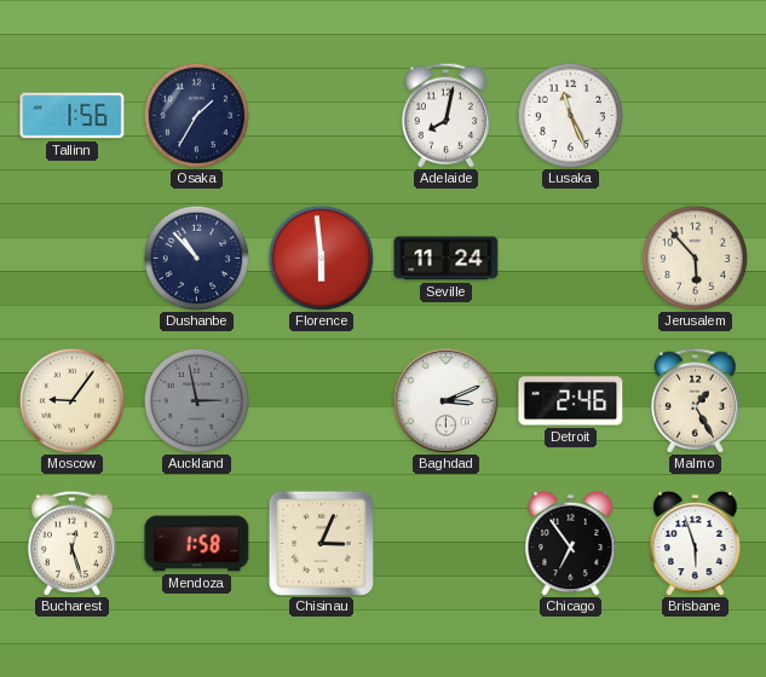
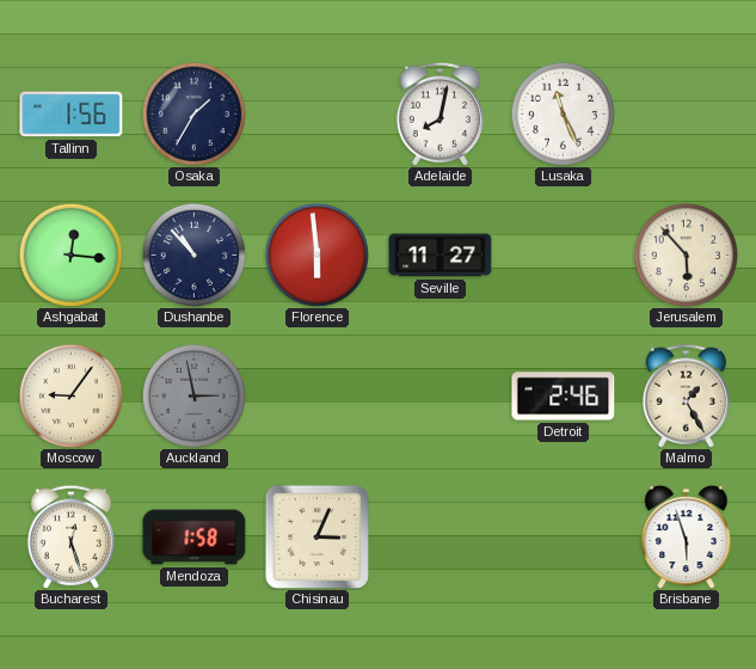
Ashgabat: none -> 12:16 (70, 254)
Seville: 11:24 -> 11:27 (441, 256)
Baghdad: 3:11 -> none (445, 400)
Chicago: 6:54 -> none (571, 543)
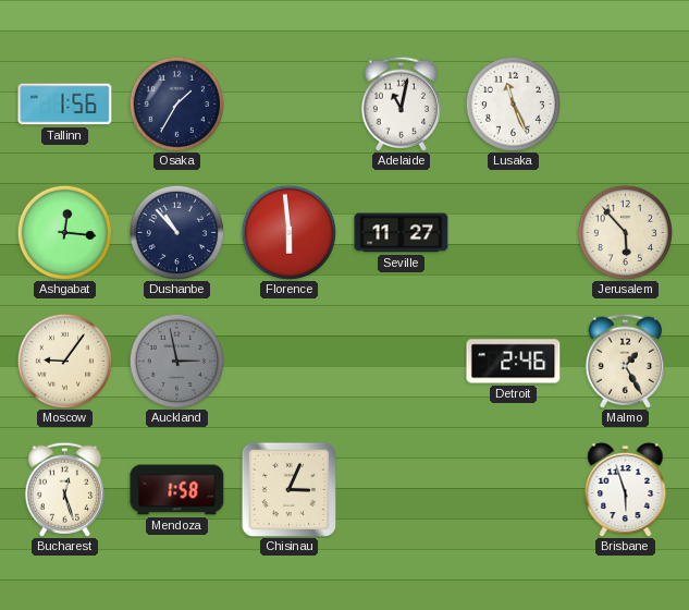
Adelaide: 8:02 -> 11:02 (401, 103)
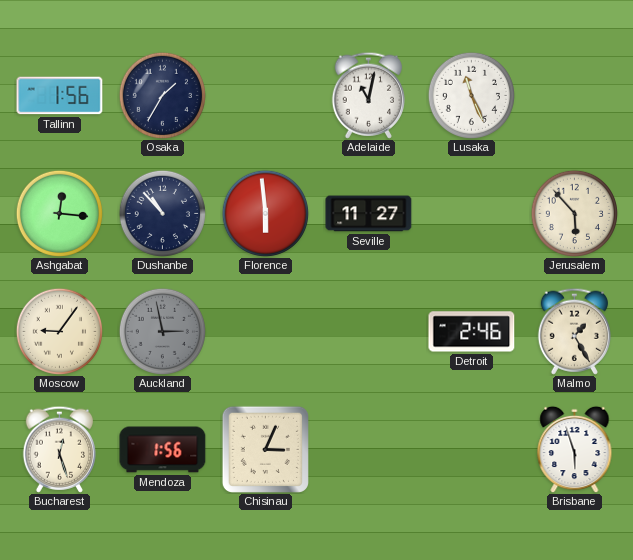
Mendoza: 1:58 -> 1:56 (163, 450)
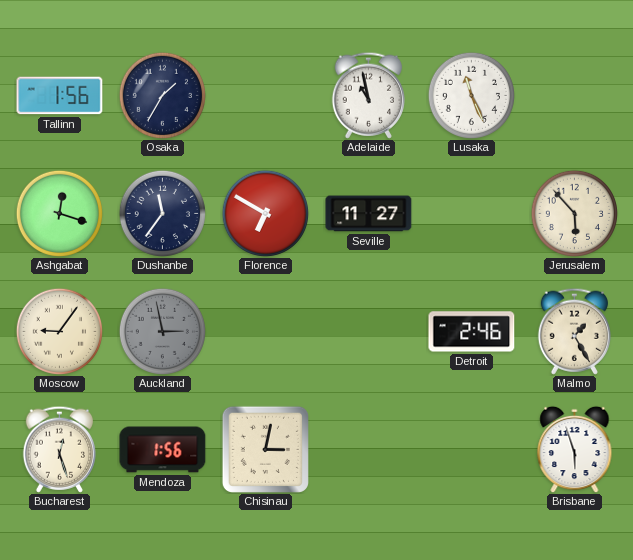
Adelaide: 11:02 -> 10:58 (368, 95)
Ashgabat: 12:16 -> 12:18 (59, 213)
Dushanbe: 10:53 -> 11:36 (162, 213)
Florence: 5:59 -> 6:50 (265, 213)
Chisinau: 3:04 -> 3:02 (265, 449)
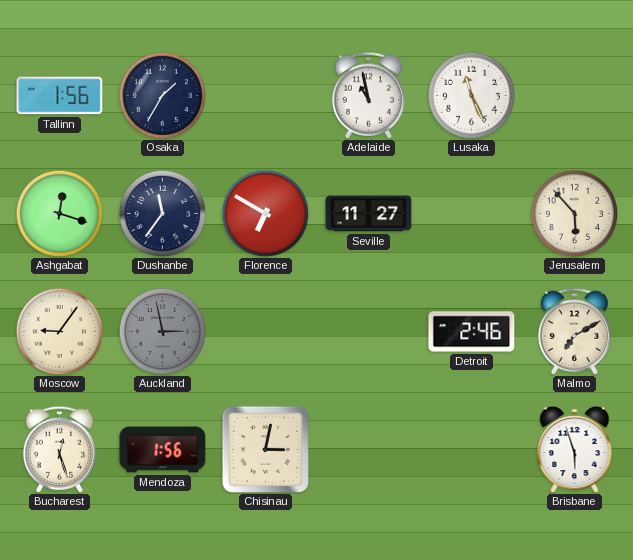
Malmo: 1:25 -> 7:10 (574, 331)
